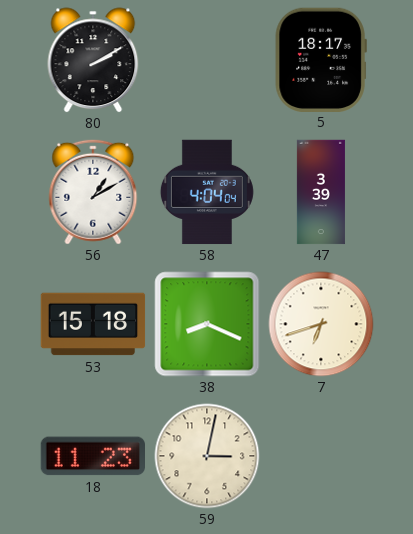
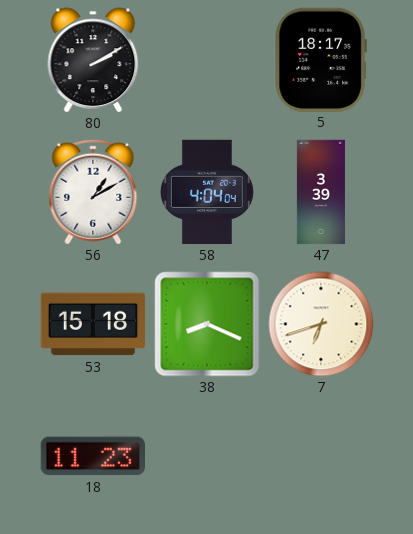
59: 3:02 -> none (207, 456)
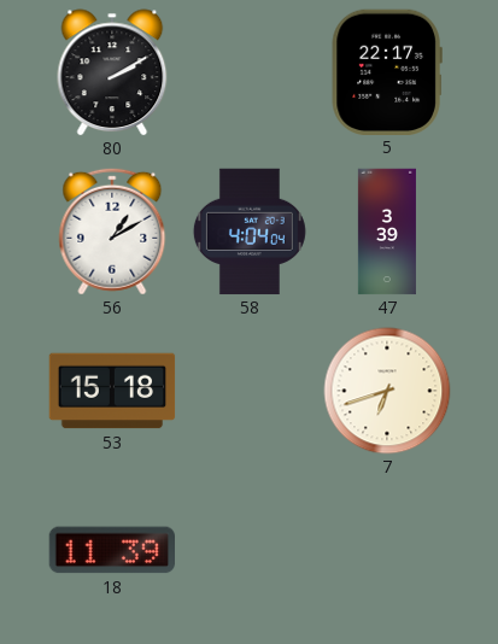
5: 18:17 -> 22:17 (387, 71)
38: 8:19 -> none (207, 324)
18: 11:23 -> 11:39 (111, 550)
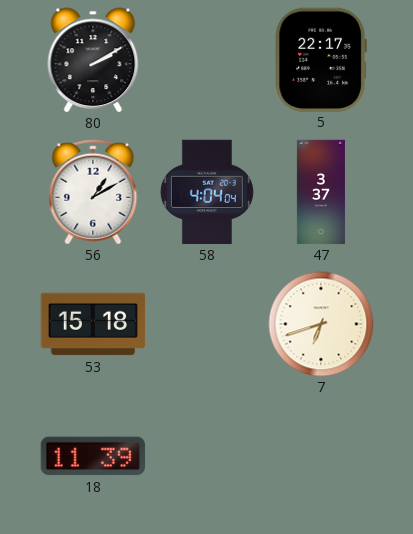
47: 3:39 -> 3:37 (321, 192)
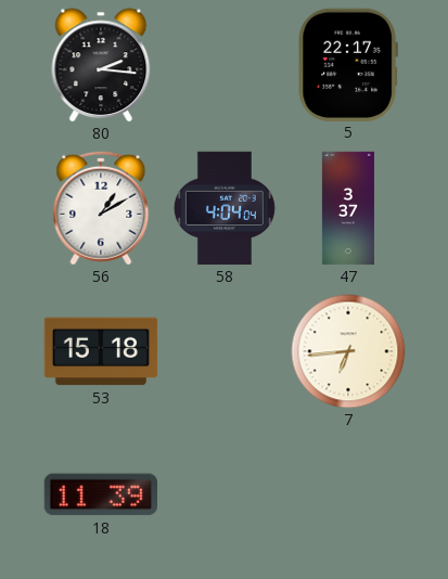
80: 2:10 -> 2:16 (101, 65)
7: 6:42 -> 6:44 (348, 351)
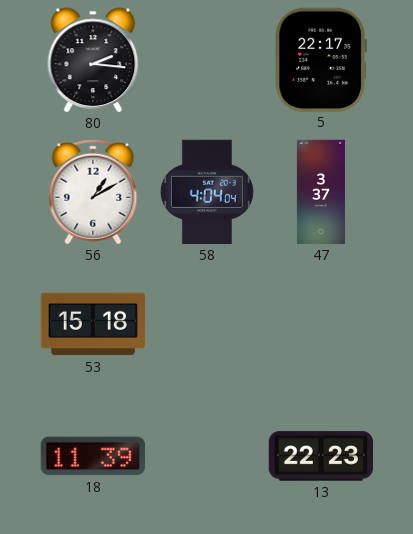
7: 6:44 -> none (348, 351)
13: none -> 22:23 (321, 456)
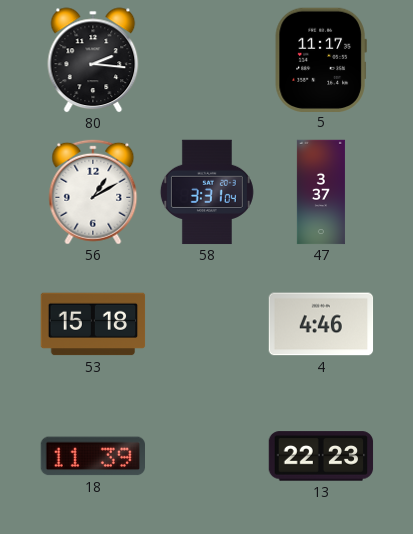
5: 22:17 -> 11:17 (321, 59)
58: 4:04 -> 3:31 (207, 192)
4: none -> 4:46 (321, 324)
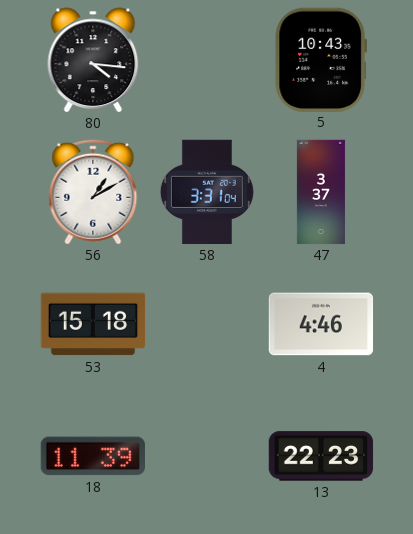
80: 2:16 -> 4:16 (93, 60)
5: 11:17 -> 10:43 (321, 59)
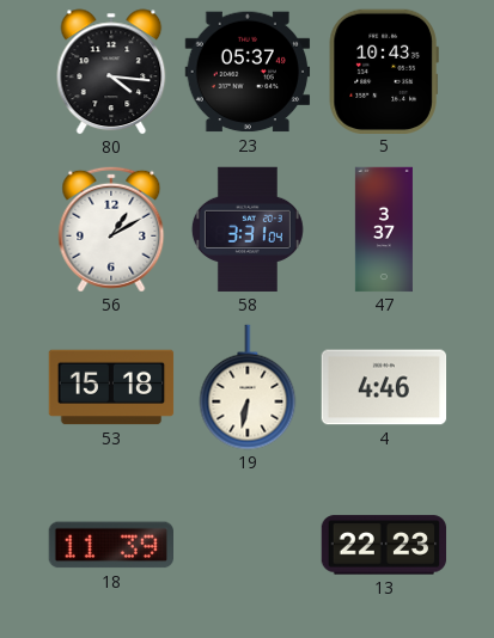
23: none -> 05:37 (248, 72)
19: none -> 6:32 (248, 387)
